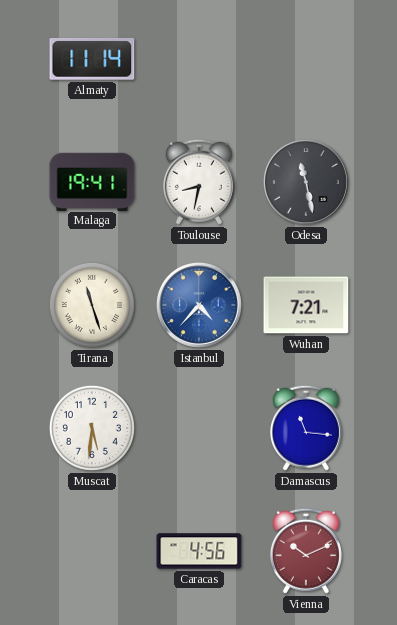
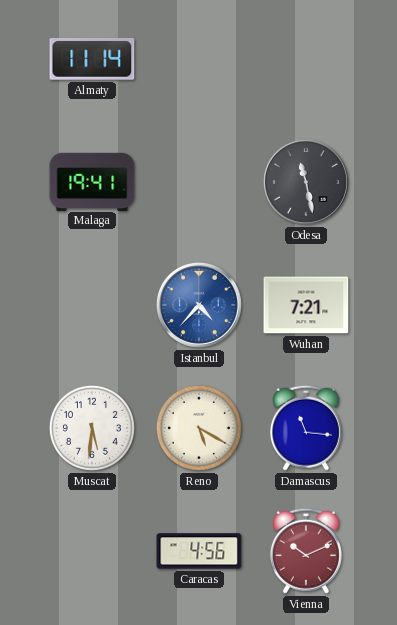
Toulouse: 8:32 -> none (199, 182)
Tirana: 11:27 -> none (92, 305)
Reno: none -> 5:20 (199, 428)
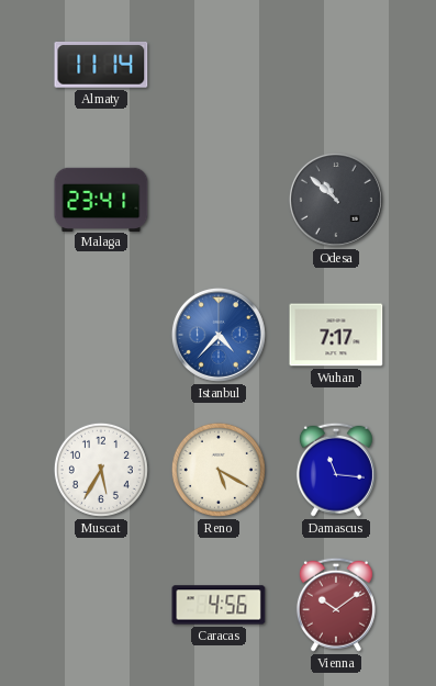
Malaga: 19:41 -> 23:41 (101, 199)
Odesa: 11:28 -> 10:52 (336, 200)
Wuhan: 7:21 -> 7:17 (336, 335)
Muscat: 5:31 -> 5:35 (101, 470)
Vienna: 10:11 -> 10:09 (336, 605)
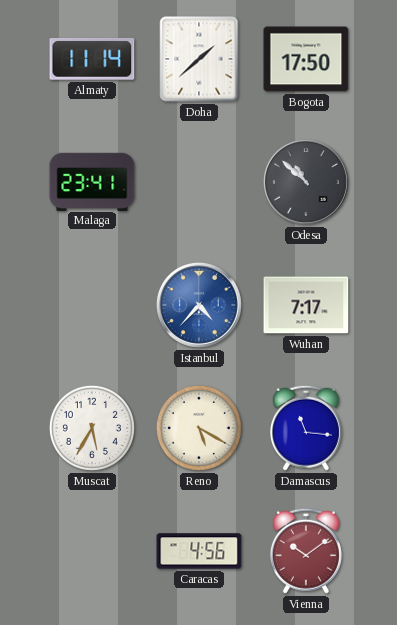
Doha: none -> 1:38 (199, 59)
Bogota: none -> 17:50 (306, 59)
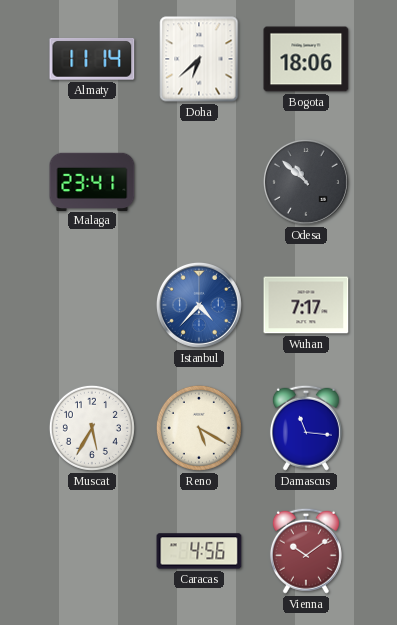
Doha: 1:38 -> 6:38 (199, 59)
Bogota: 17:50 -> 18:06 (306, 59)
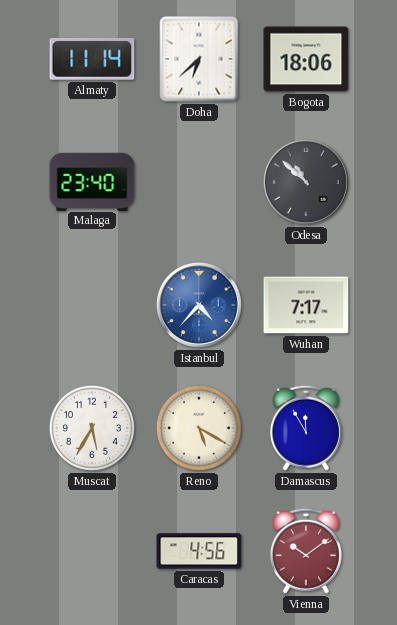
Malaga: 23:41 -> 23:40 (92, 181)
Damascus: 11:16 -> 11:55 (306, 428)
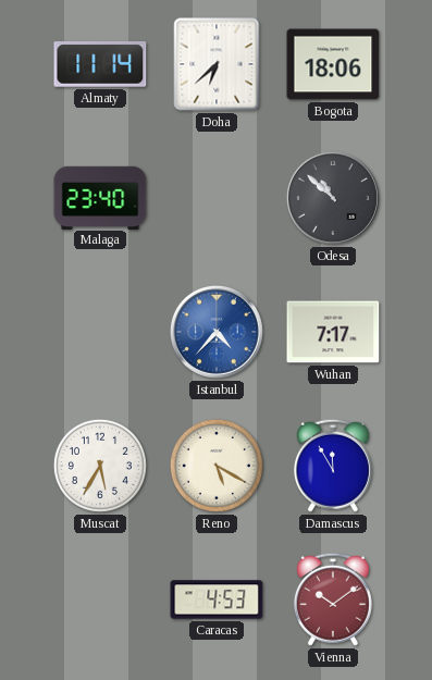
Caracas: 4:56 -> 4:53 (217, 599)
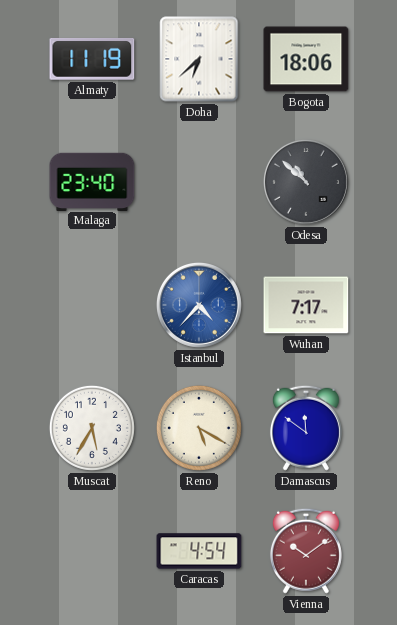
Almaty: 11:14 -> 11:19 (92, 59)
Damascus: 11:55 -> 11:51 (306, 428)
Caracas: 4:53 -> 4:54 (199, 551)
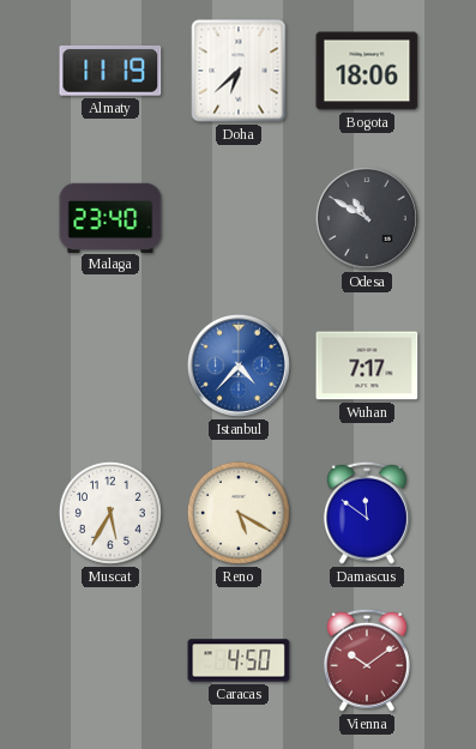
Odesa: 10:52 -> 10:50 (367, 218)
Caracas: 4:54 -> 4:50 (239, 660)
